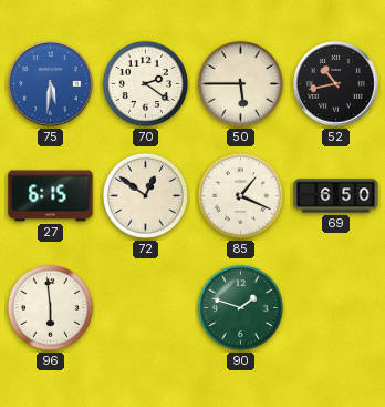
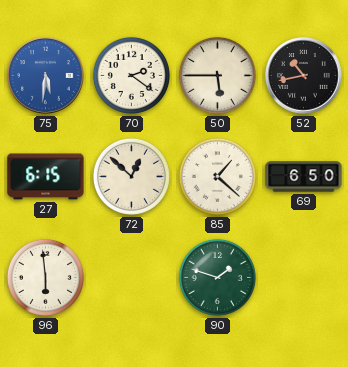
72: 12:51 -> 12:52 (131, 176)
85: 1:19 -> 1:22 (217, 176)
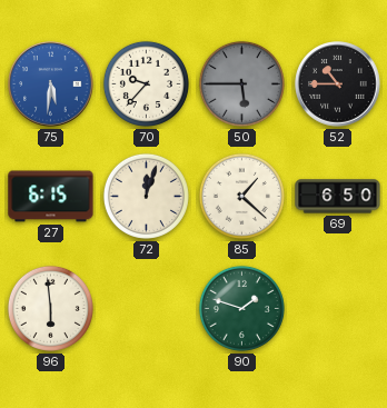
70: 2:21 -> 9:37 (146, 83)
50 dial: cream -> grey (241, 83)
52: 10:43 -> 10:45 (338, 84)
72: 12:52 -> 12:03 (146, 196)
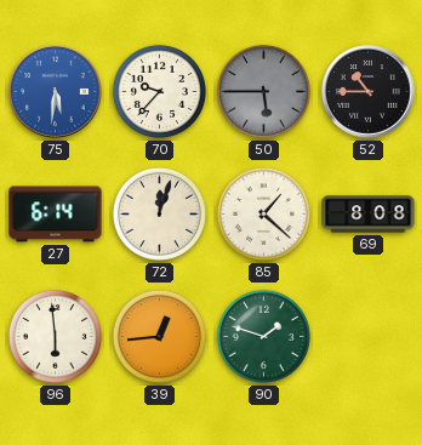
27: 6:15 -> 6:14 (56, 215)
69: 6:50 -> 8:08 (369, 215)
39: none -> 12:44 (159, 336)
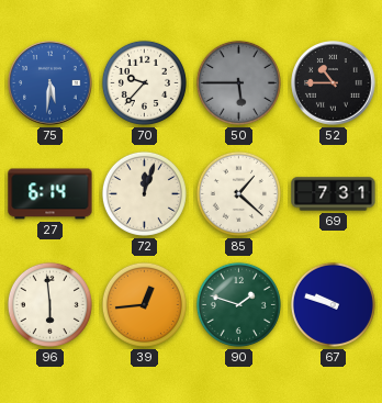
69: 8:08 -> 7:31 (334, 194)
67: none -> 9:48 (333, 304)
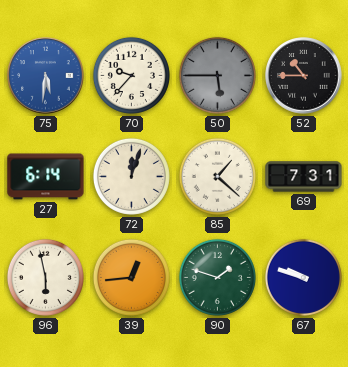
96: 5:59 -> 5:58 (45, 277)
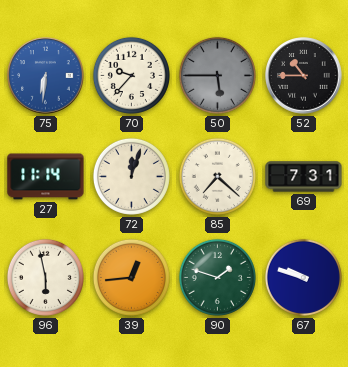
75: 5:31 -> 6:31 (46, 76)
27: 6:14 -> 11:14 (46, 177)
85: 1:22 -> 7:22 (217, 176)
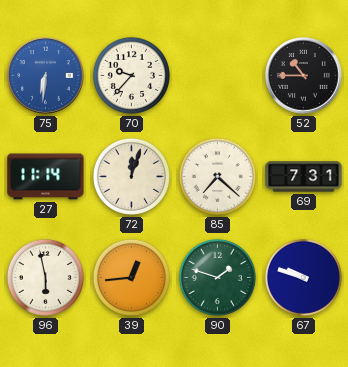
50: 5:45 -> none (217, 75)
